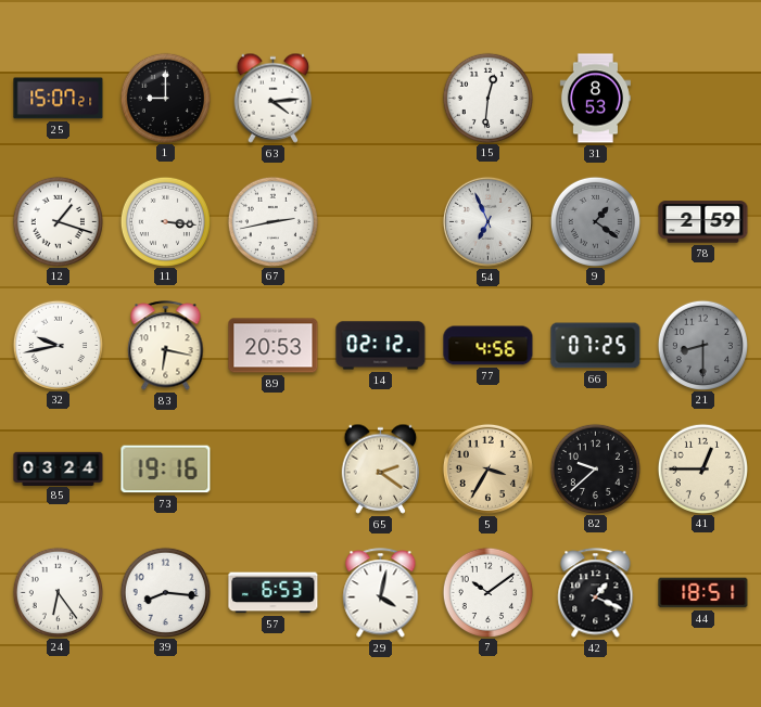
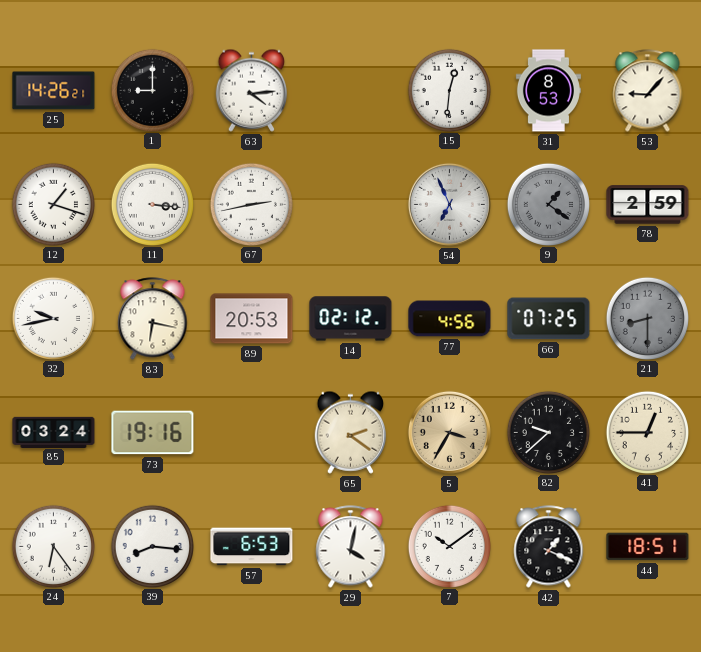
25: 15:07 -> 14:26 (54, 91)
53: none -> 9:07 (648, 91)
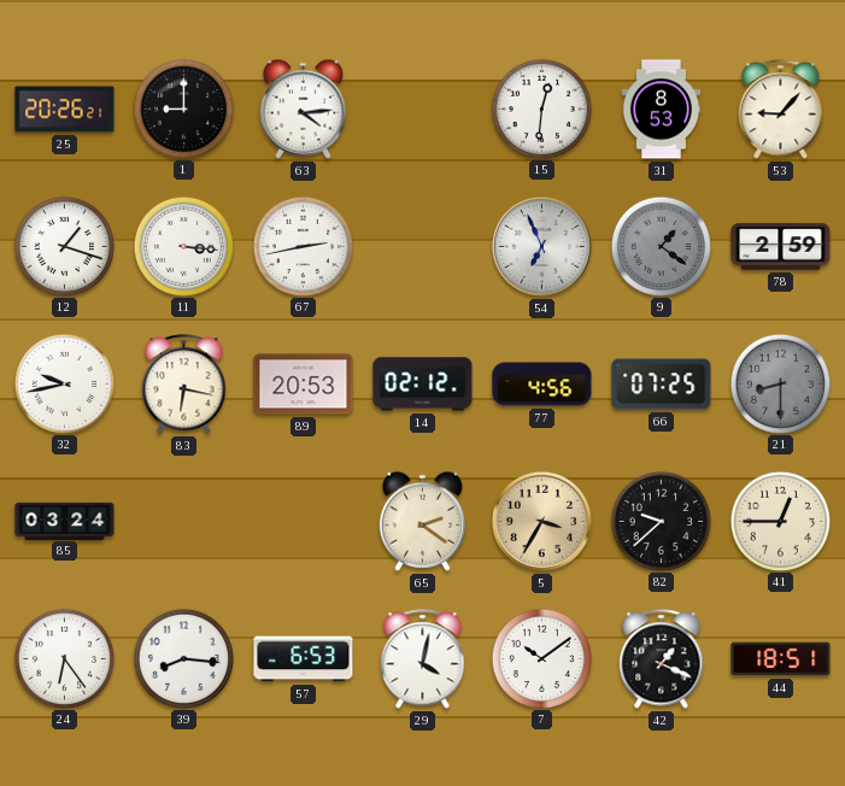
25: 14:26 -> 20:26 (65, 110)
73: 19:16 -> none (153, 433)
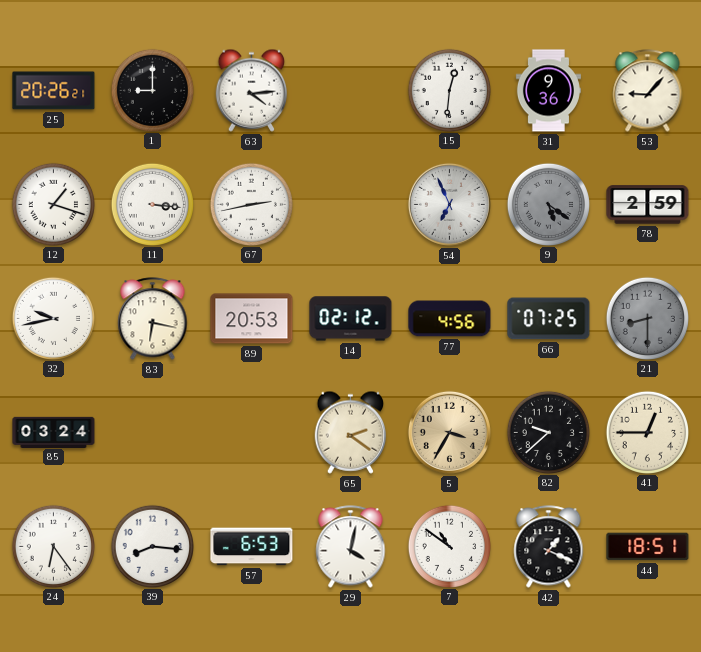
31: 8:53 -> 9:36 (548, 91)
9: 1:21 -> 5:21 (548, 204)
7: 10:09 -> 10:51 (449, 546)
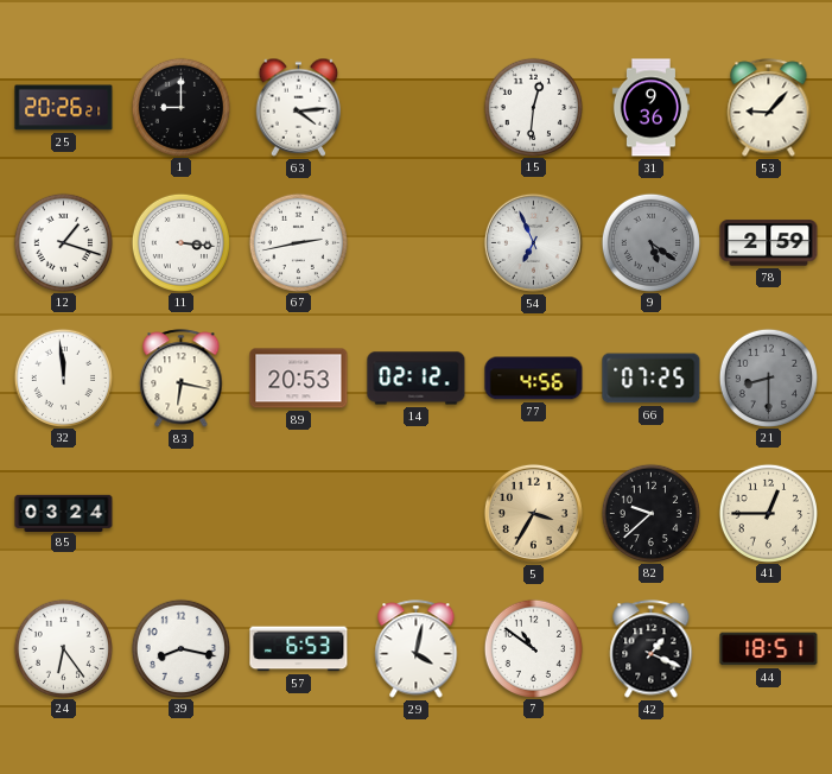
32: 9:43 -> 11:59 (63, 378)
65: 2:21 -> none (351, 432)
39: 8:16 -> 8:17 (180, 648)
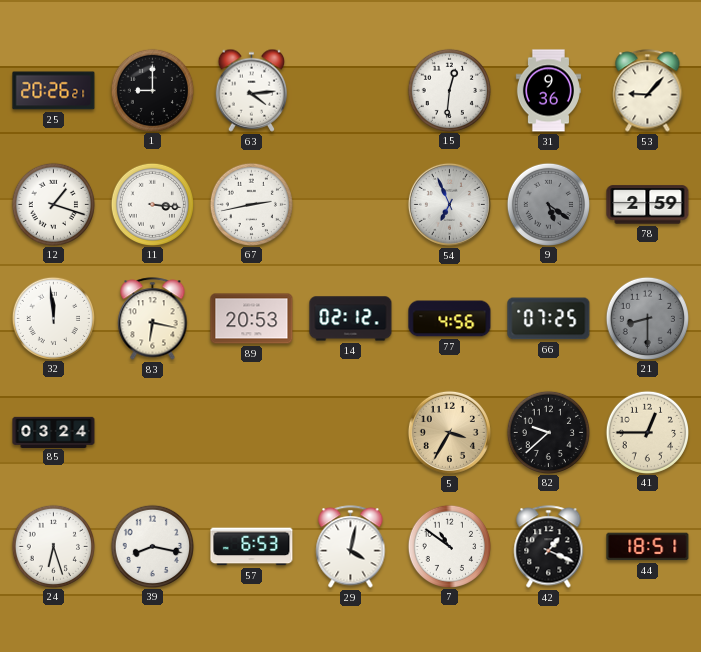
24: 6:24 -> 6:27 (53, 546)
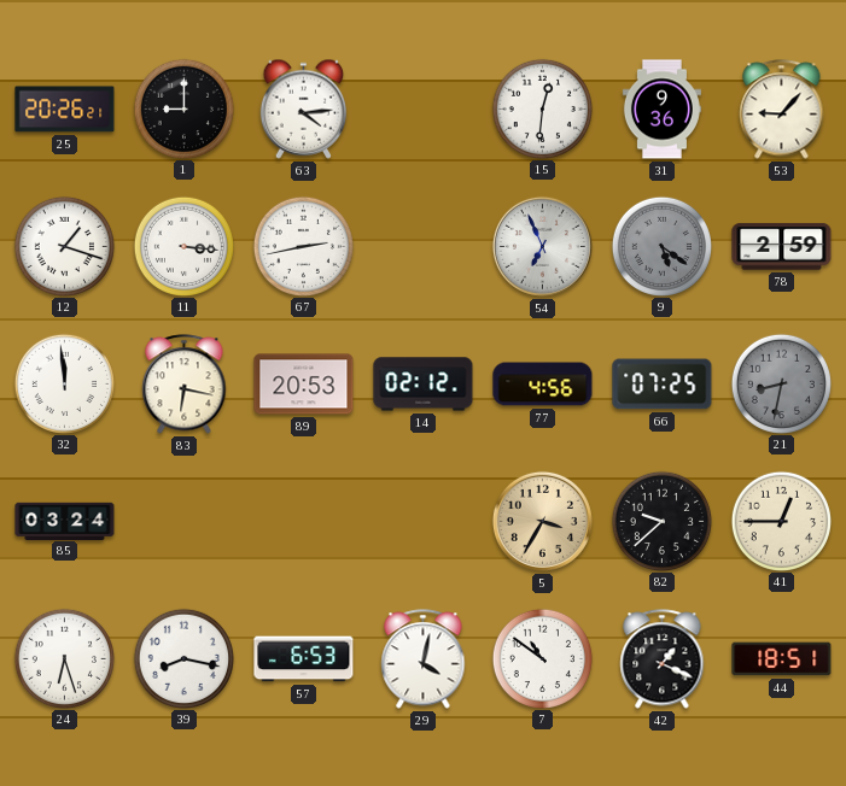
21: 8:30 -> 8:32 (781, 383)
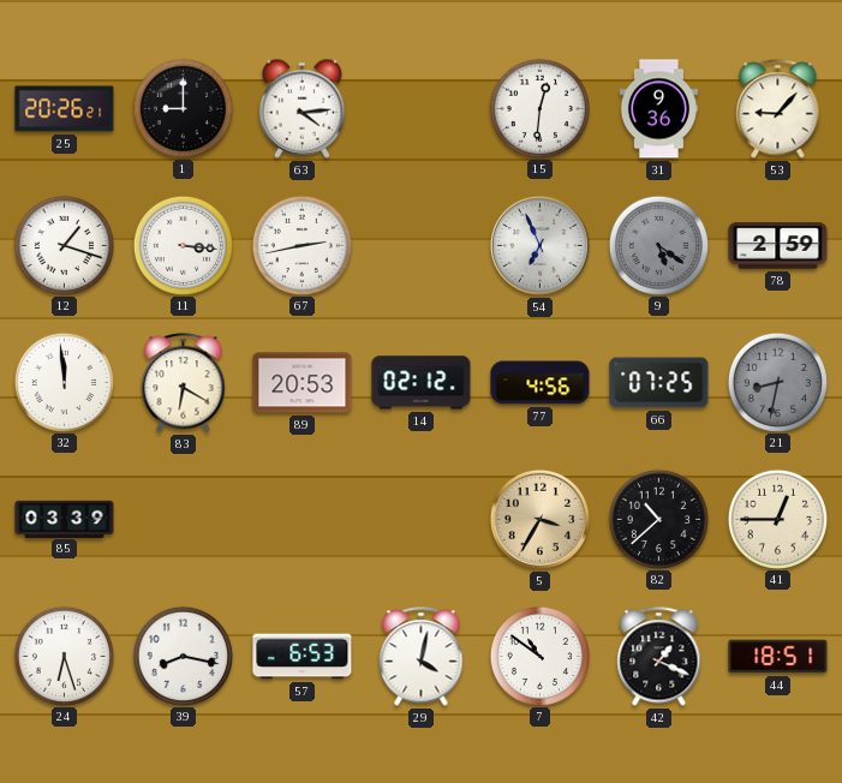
83: 6:17 -> 6:20 (184, 383)
85: 03:24 -> 03:39 (65, 519)
82: 9:38 -> 10:38 (658, 519)
